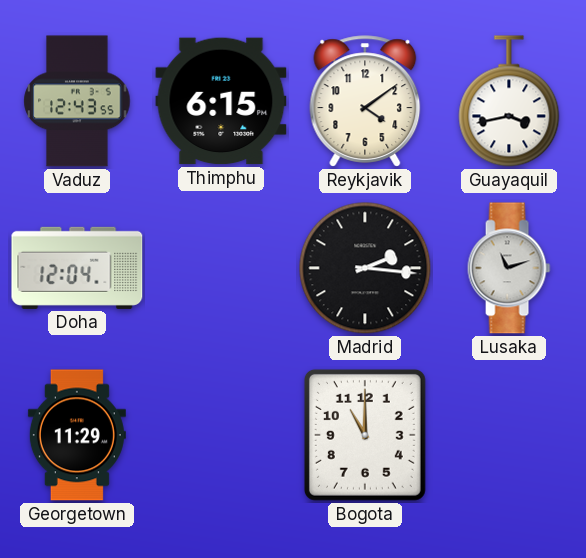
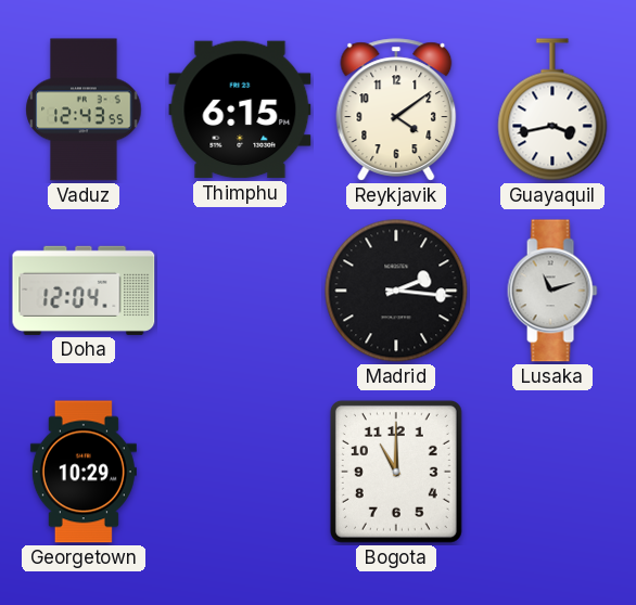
Georgetown: 11:29 -> 10:29 (84, 472)
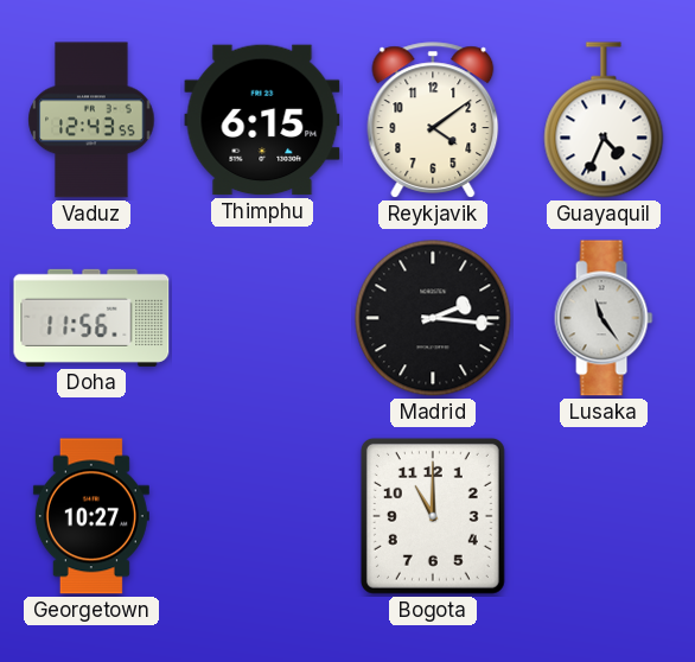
Guayaquil: 3:43 -> 4:34 (604, 120)
Doha: 12:04 -> 11:56 (91, 318)
Lusaka: 11:12 -> 11:24 (604, 318)
Georgetown: 10:29 -> 10:27 (91, 516)
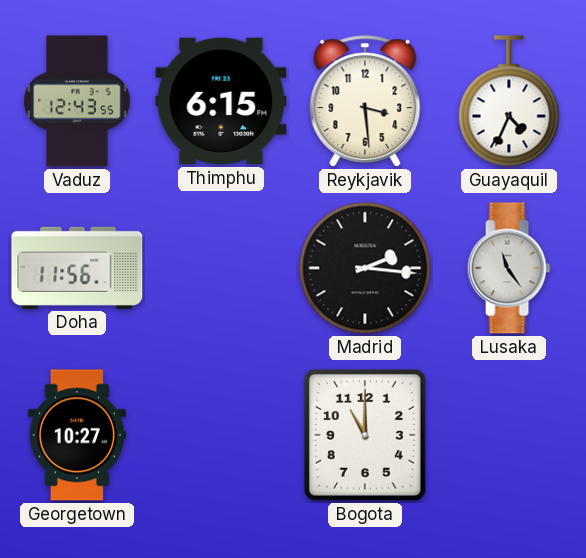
Reykjavik: 4:09 -> 3:29 (365, 101)
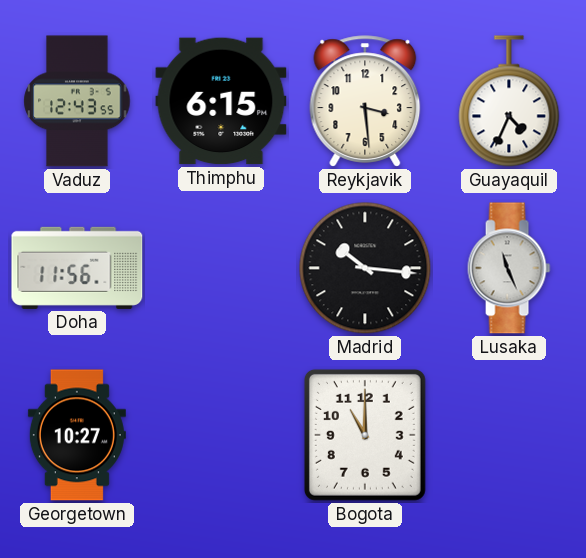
Madrid: 2:16 -> 10:16 (365, 268)
Lusaka: 11:24 -> 11:26 (509, 268)
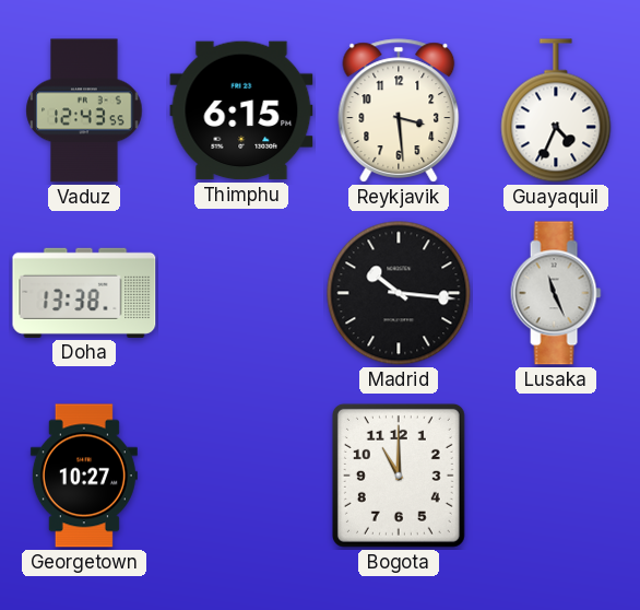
Doha: 11:56 -> 13:38 (84, 293)
